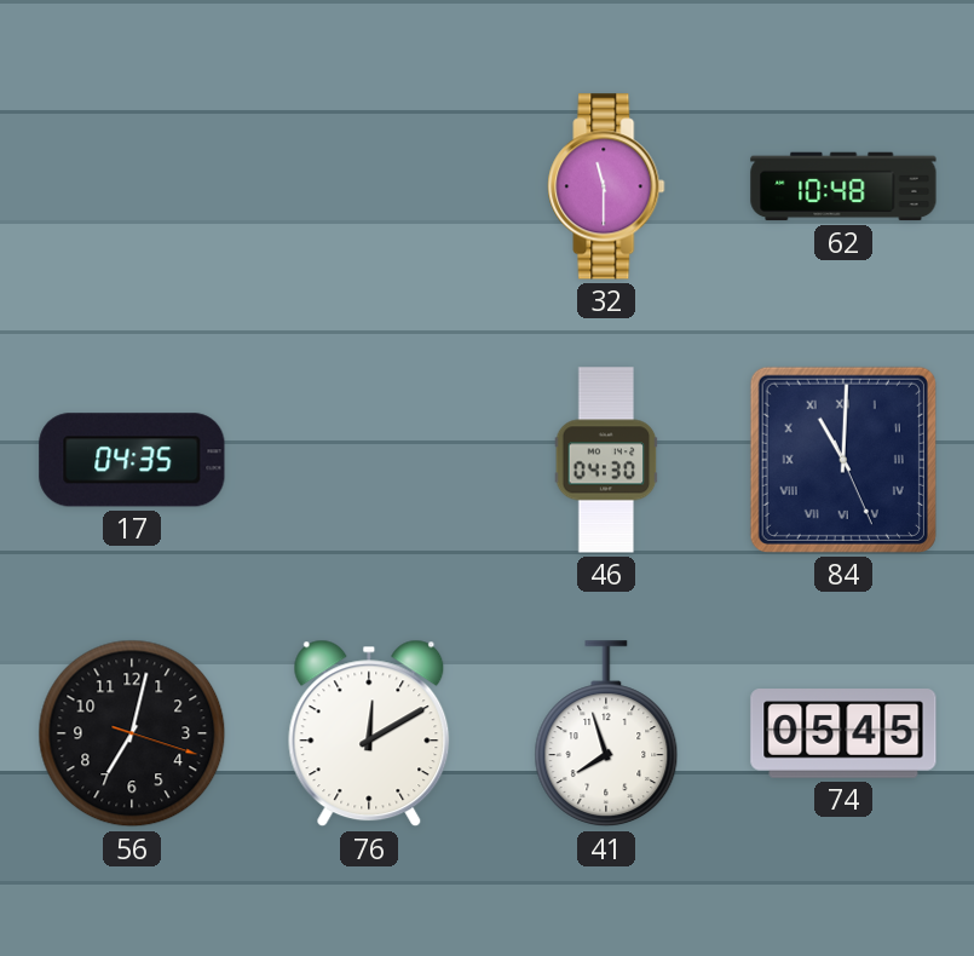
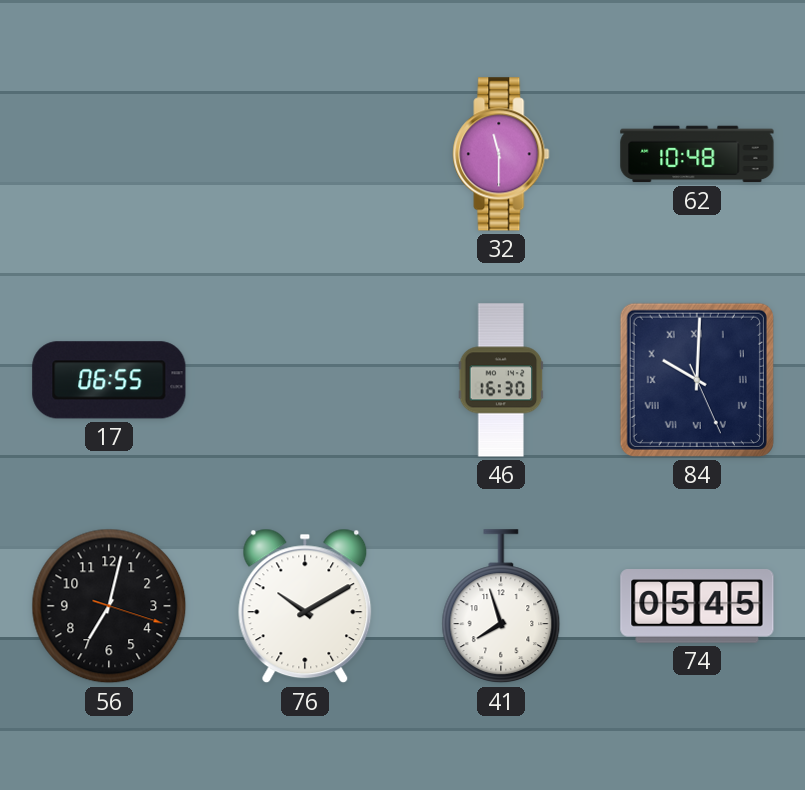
17: 04:35 -> 06:55 (109, 380)
46: 04:30 -> 16:30 (501, 380)
84: 11:00 -> 10:00 (697, 380)
76: 12:10 -> 10:10 (305, 606)
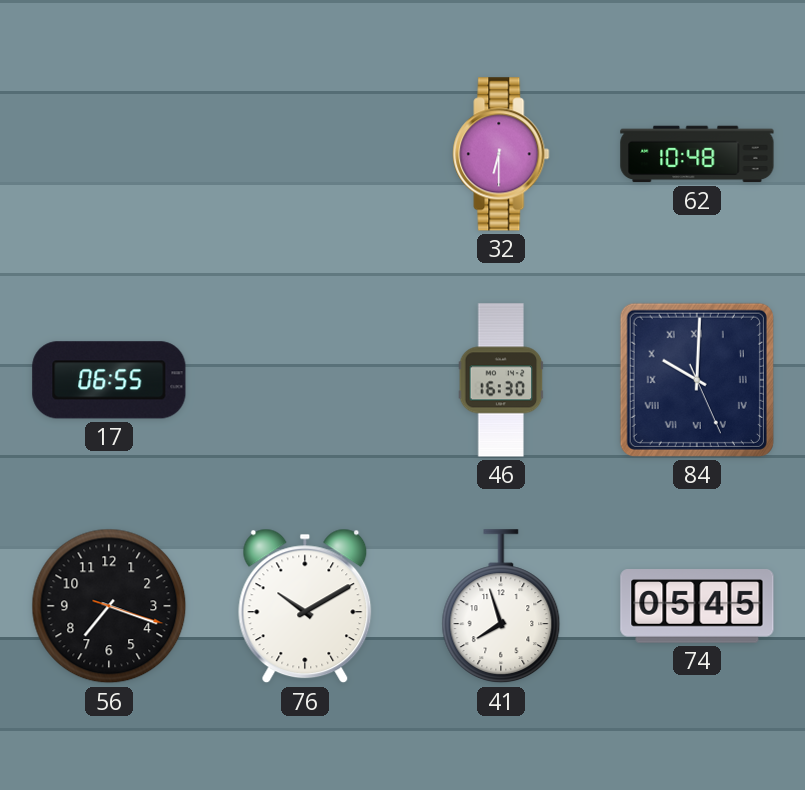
32: 11:30 -> 6:30 (501, 154)
56: 7:02 -> 7:18 (109, 606)
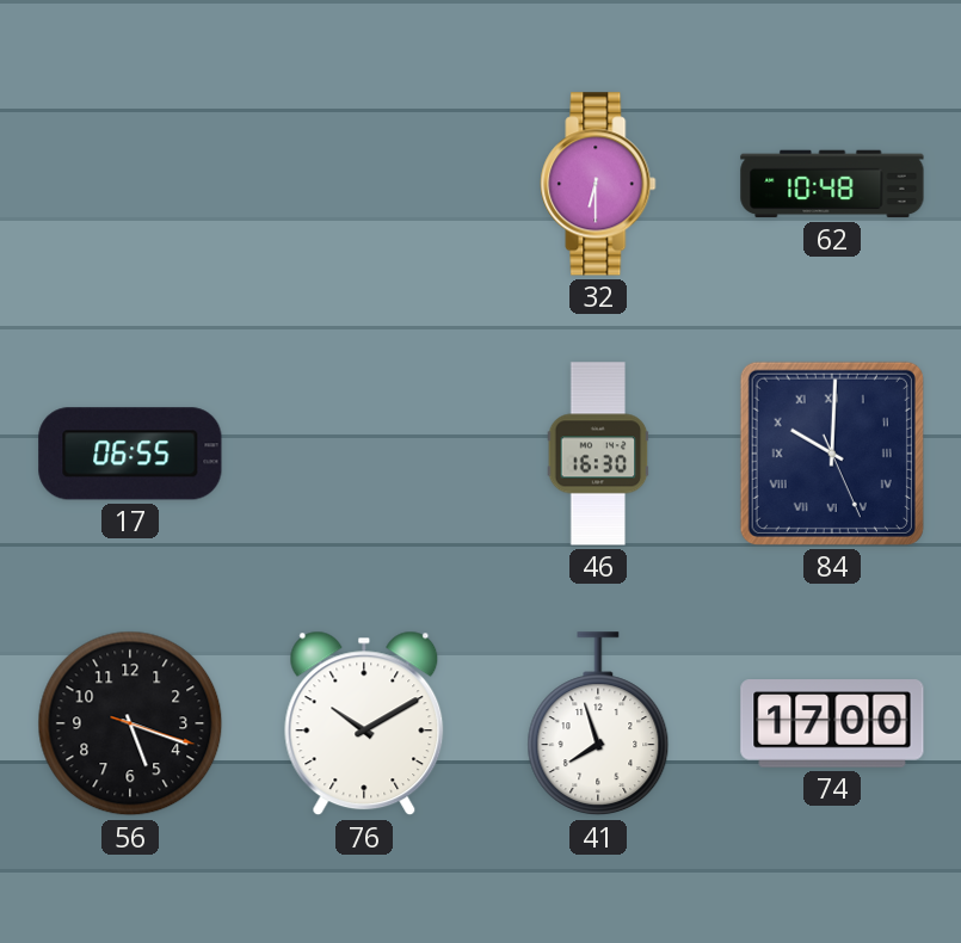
56: 7:18 -> 5:18 (130, 723)
74: 05:45 -> 17:00 (832, 723)
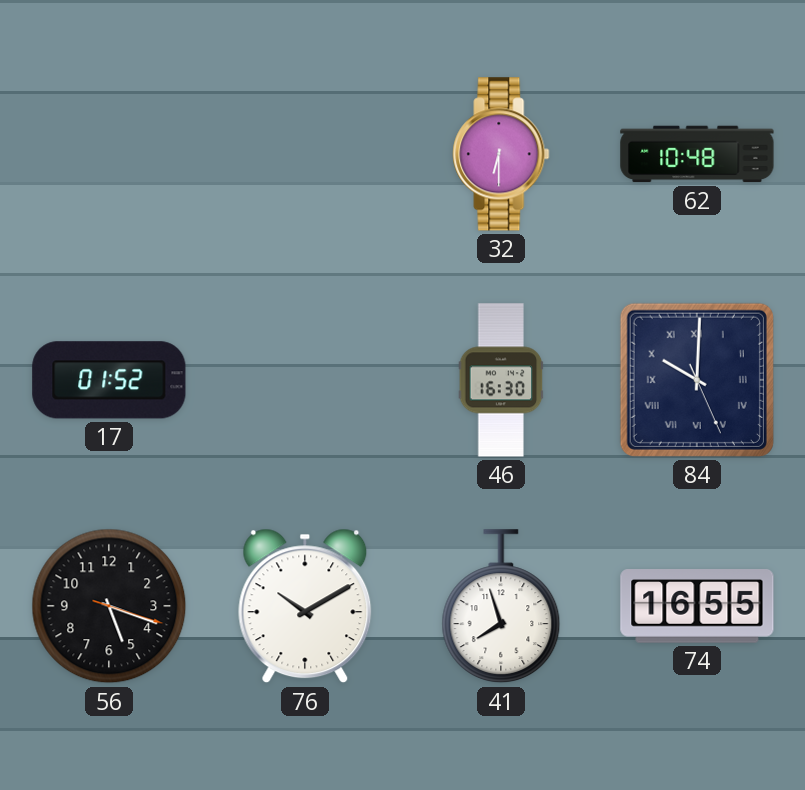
17: 06:55 -> 01:52 (109, 380)
74: 17:00 -> 16:55 (697, 606)
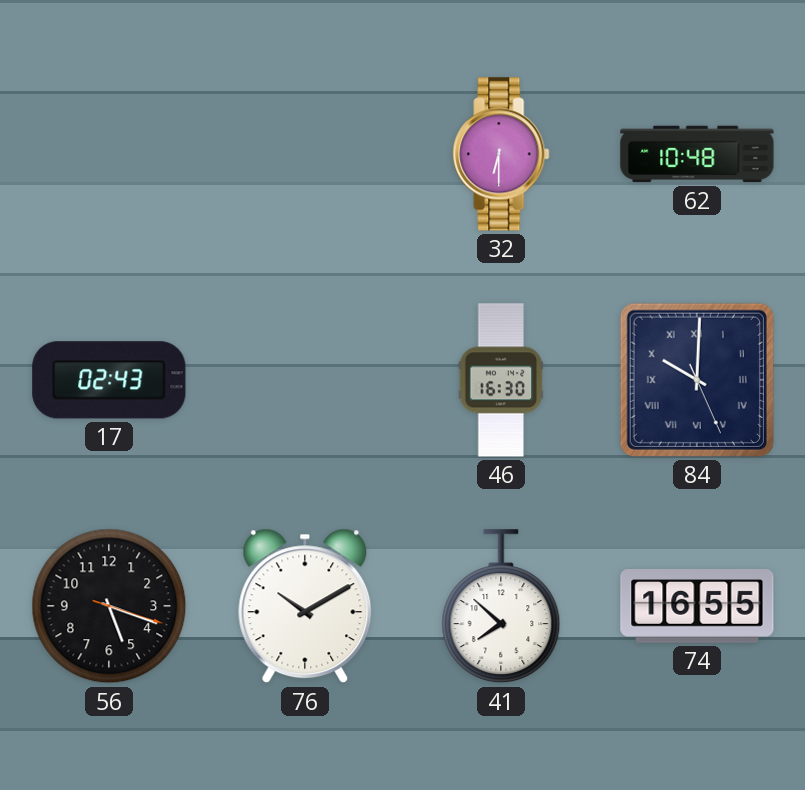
17: 01:52 -> 02:43 (109, 380)
41: 7:57 -> 7:52 (501, 607)
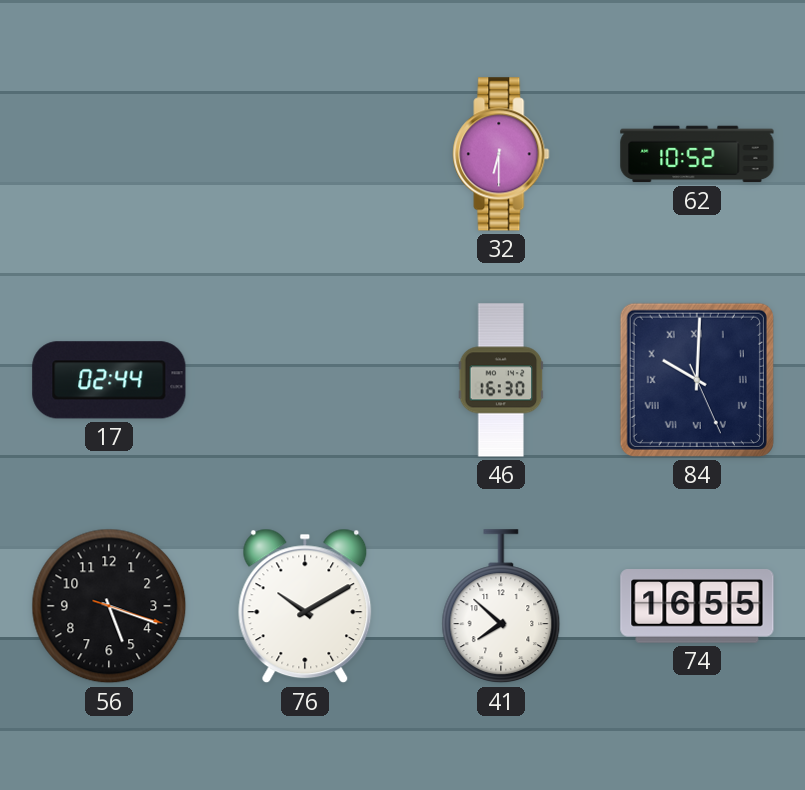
62: 10:48 -> 10:52 (697, 154)
17: 02:43 -> 02:44 (109, 380)
